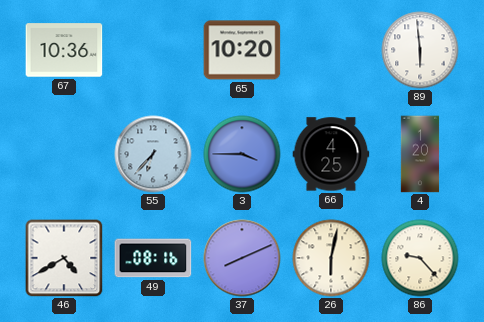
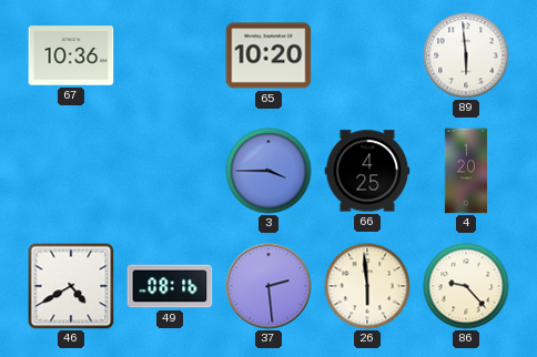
55: 6:37 -> none (153, 154)
37: 8:11 -> 2:29 (268, 286)
26: 6:02 -> 5:59 (367, 286)
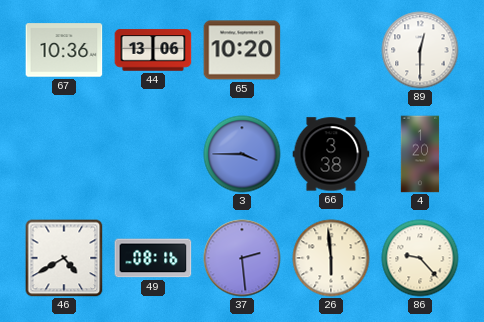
44: none -> 13:06 (153, 50)
89: 5:59 -> 12:30 (420, 50)
66: 4:25 -> 3:38 (331, 154)
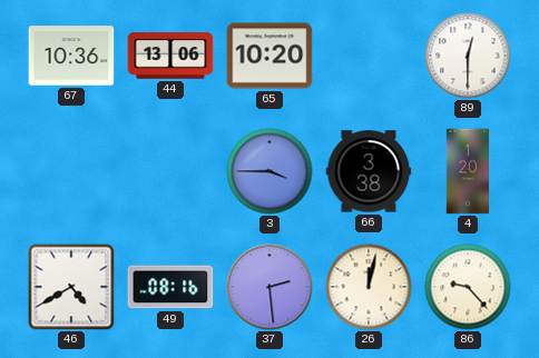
26: 5:59 -> 12:02 (369, 287)
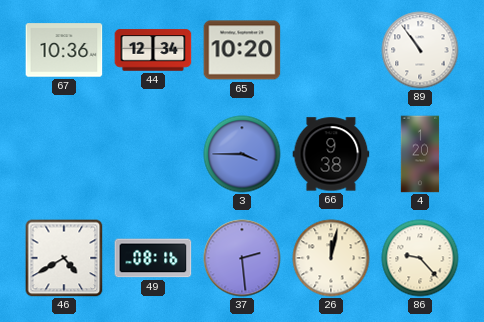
44: 13:06 -> 12:34 (153, 50)
89: 12:30 -> 10:54 (420, 50)
66: 3:38 -> 9:38 (331, 154)
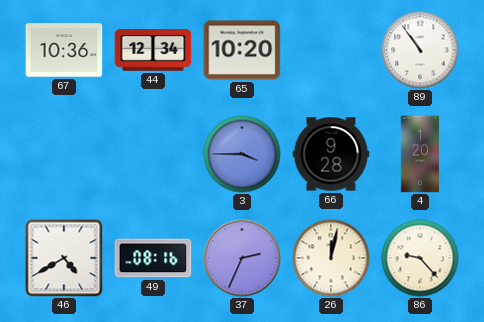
66: 9:38 -> 9:28 (331, 154)
37: 2:29 -> 2:34 (242, 258)
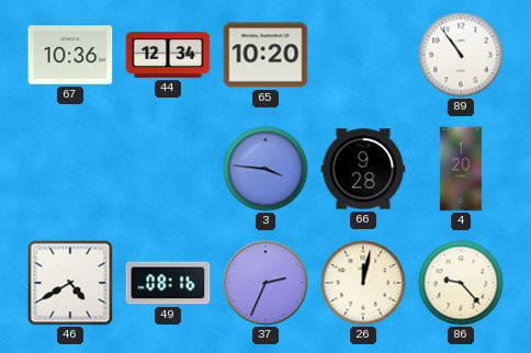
3: 3:45 -> 3:46 (265, 169)
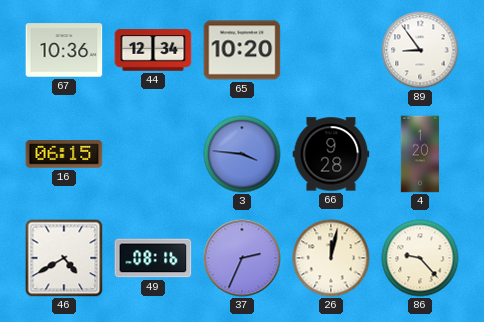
89: 10:54 -> 8:54 (420, 50)
16: none -> 06:15 (64, 154)
